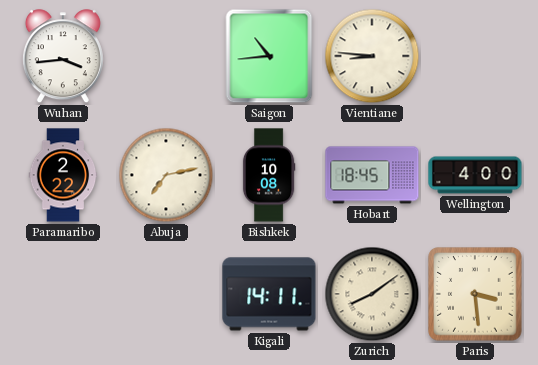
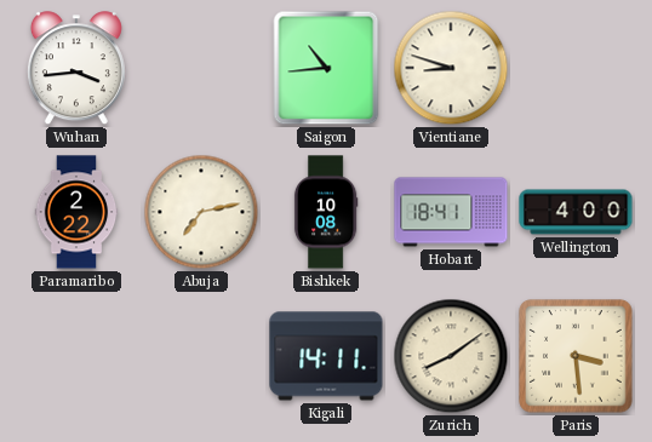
Vientiane: 8:46 -> 8:48 (451, 68)
Hobart: 18:45 -> 18:41 (451, 212)
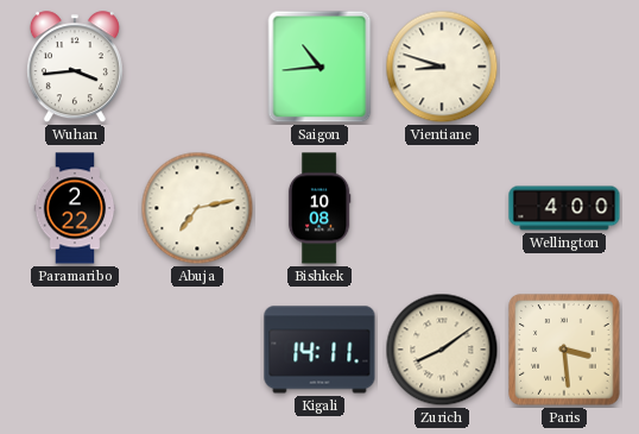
Hobart: 18:41 -> none (451, 212)
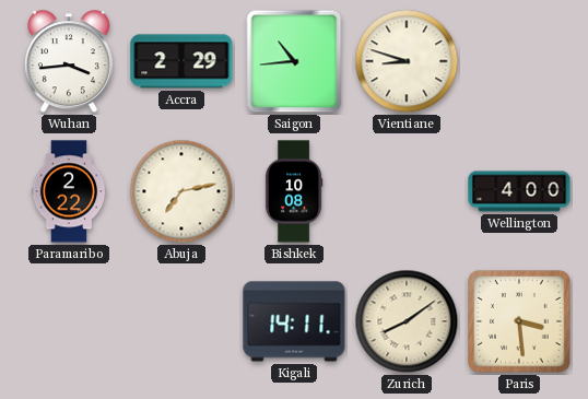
Accra: none -> 2:29 (181, 61)
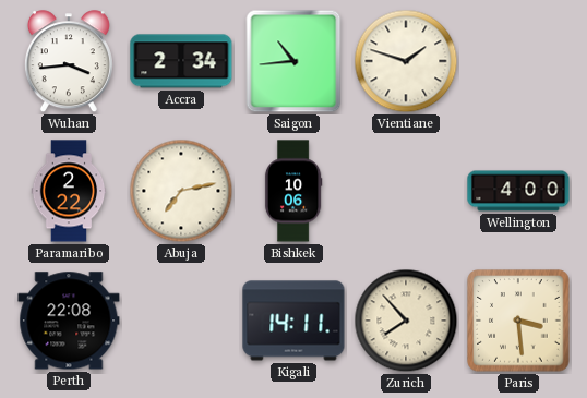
Accra: 2:29 -> 2:34 (181, 61)
Vientiane: 8:48 -> 1:48 (406, 61)
Bishkek: 10:08 -> 10:06 (293, 191)
Perth: none -> 22:08 (69, 321)
Zurich: 8:09 -> 7:53 (406, 321)
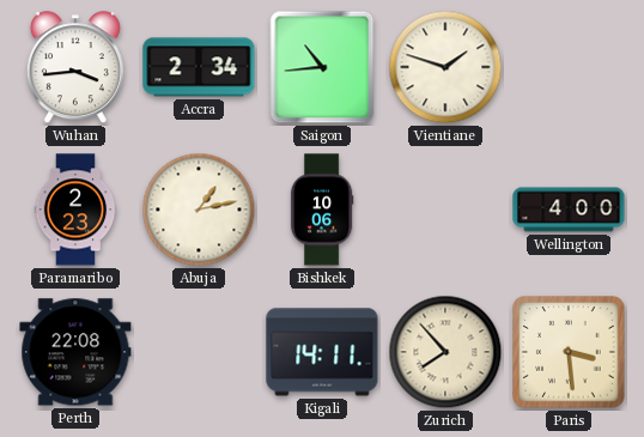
Paramaribo: 2:22 -> 2:23 (75, 210)
Abuja: 7:13 -> 1:13 (199, 210)
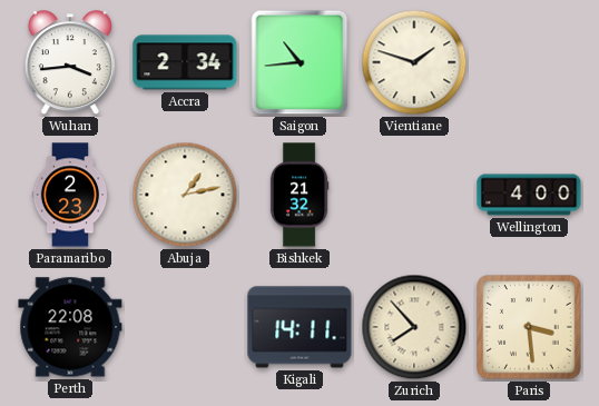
Bishkek: 10:06 -> 21:32 (299, 195)
